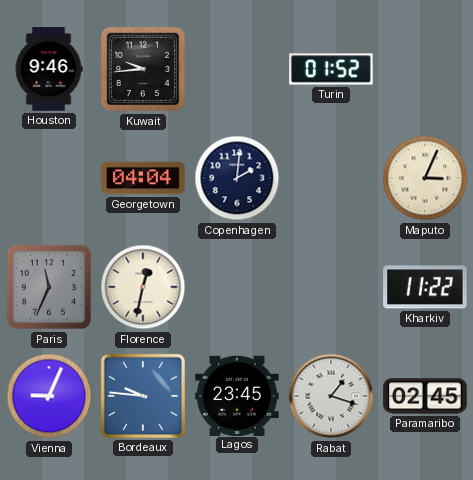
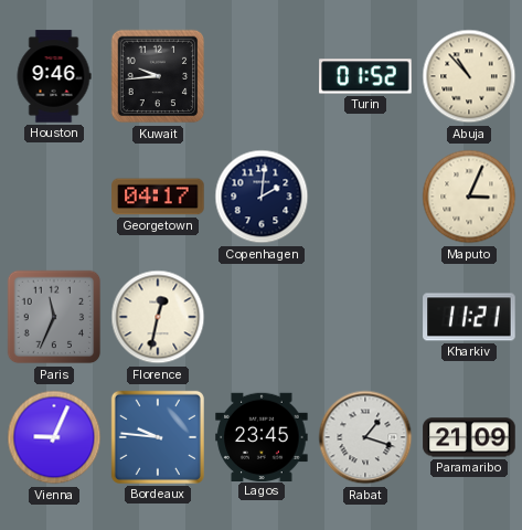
Abuja: none -> 10:53 (469, 76)
Georgetown: 04:04 -> 04:17 (158, 197)
Kharkiv: 11:22 -> 11:21 (469, 317)
Paramaribo: 02:45 -> 21:09 (469, 437)
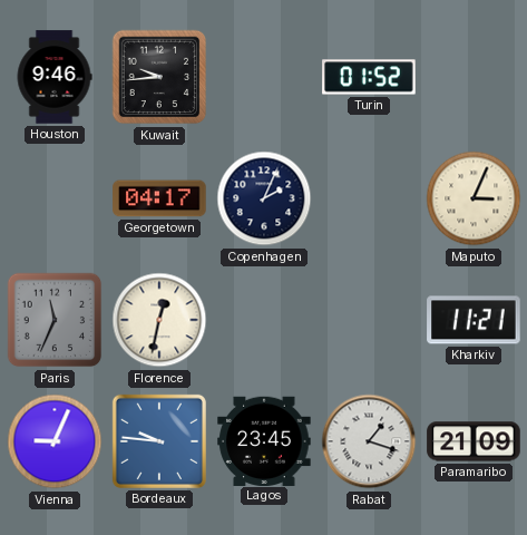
Abuja: 10:53 -> none (469, 76)
Copenhagen: 2:01 -> 2:04 (264, 198)
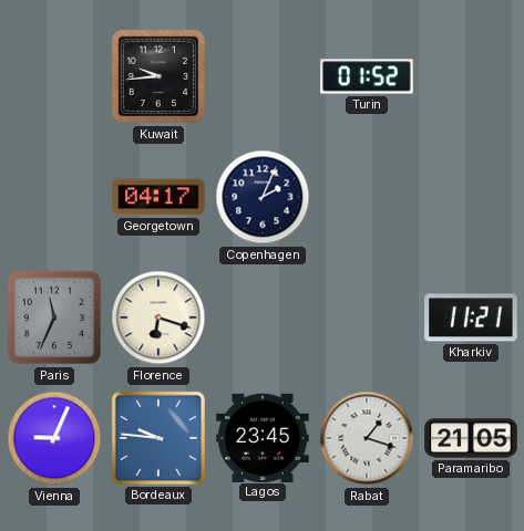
Houston: 9:46 -> none (55, 77)
Maputo: 3:04 -> none (474, 198)
Florence: 12:32 -> 6:18 (158, 317)
Paramaribo: 21:09 -> 21:05 (471, 438)
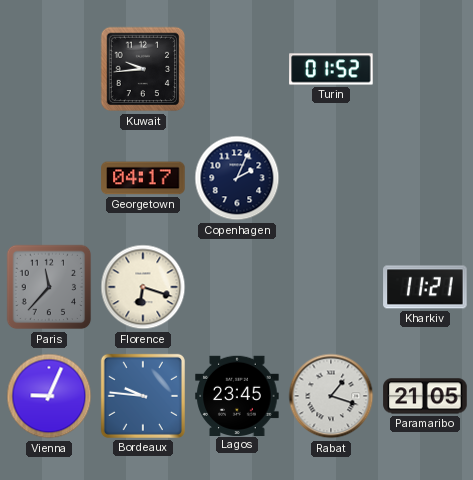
Paris: 11:34 -> 11:37 (49, 287)
